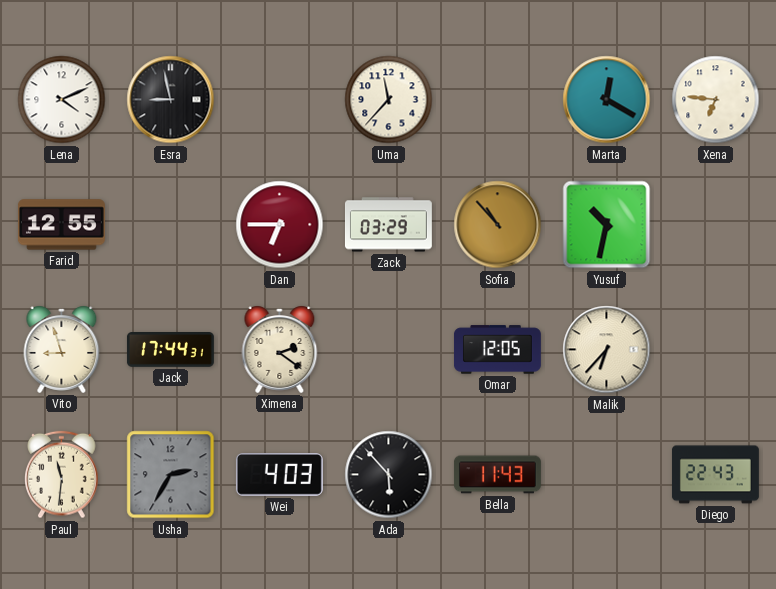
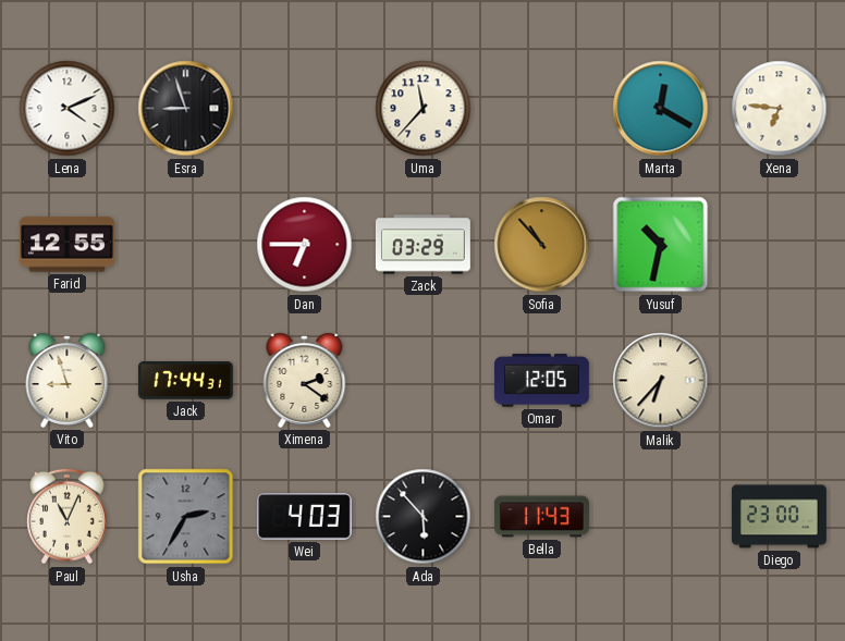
Esra: 8:58 -> 8:57 (186, 109)
Paul: 11:31 -> 11:04 (68, 517)
Diego: 22:43 -> 23:00 (779, 517)
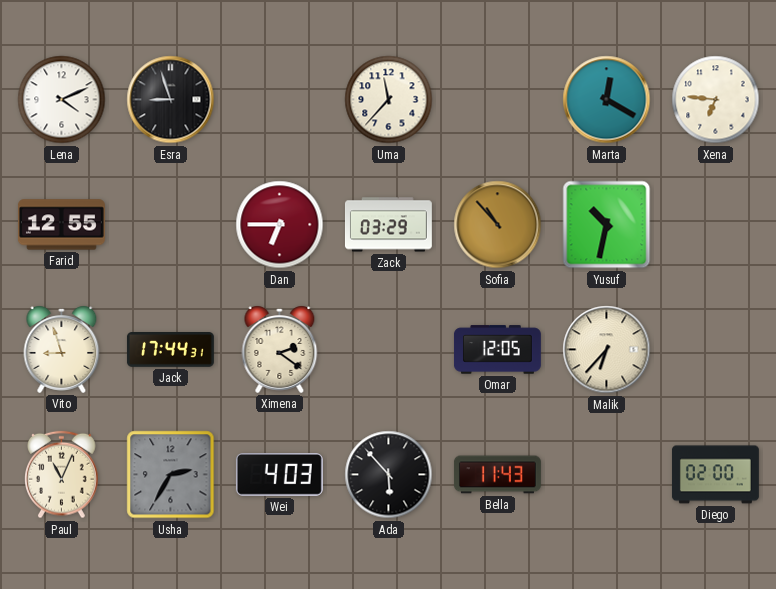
Diego: 23:00 -> 02:00 (715, 475)
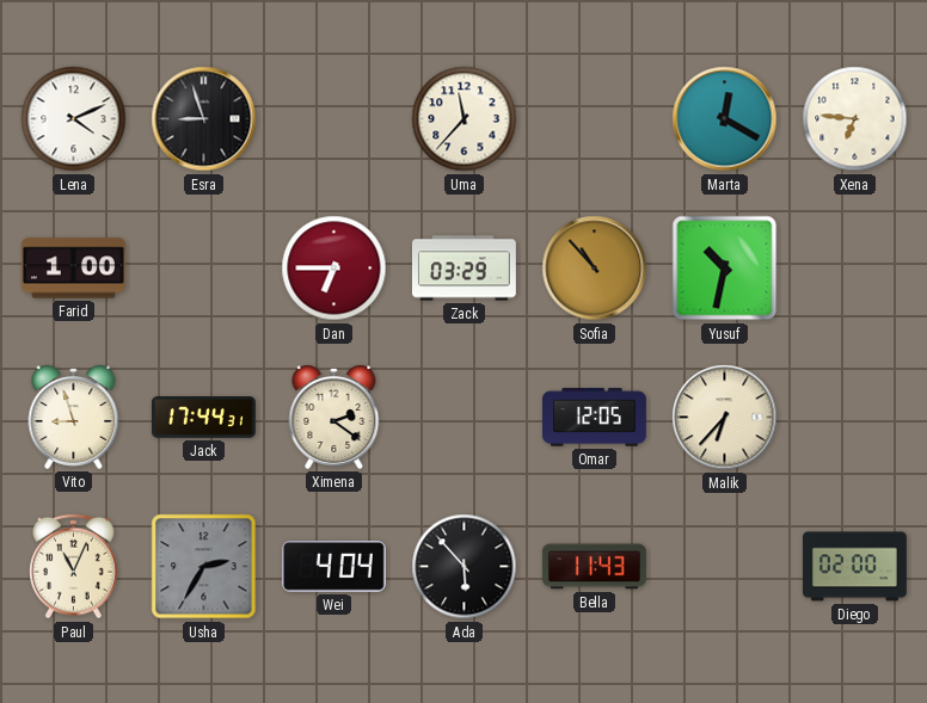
Farid: 12:55 -> 1:00 (73, 269)
Wei: 4:03 -> 4:04 (333, 567)
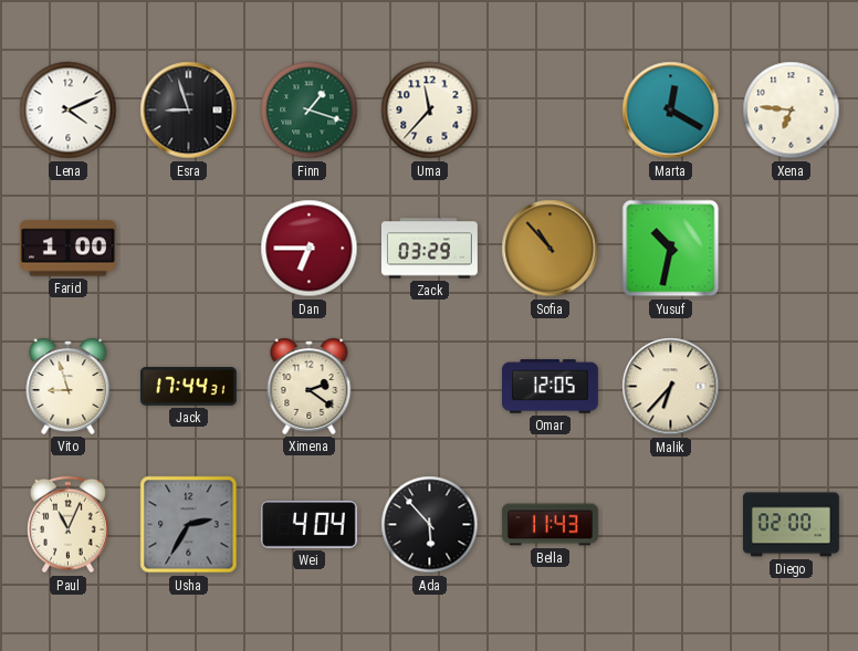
Finn: none -> 1:18 (310, 111)
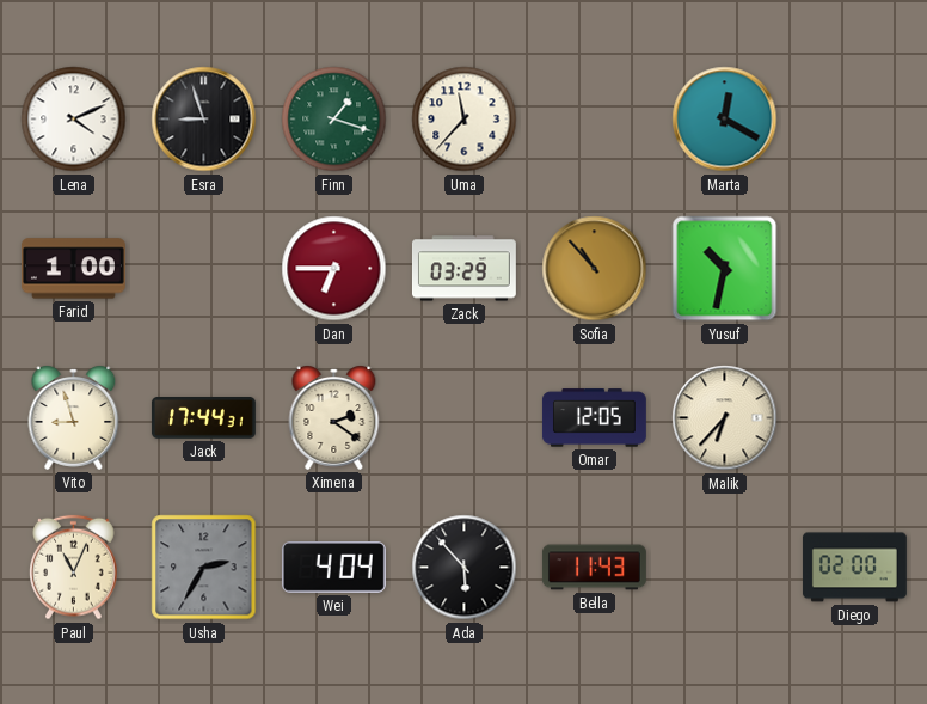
Xena: 6:46 -> none (792, 111)
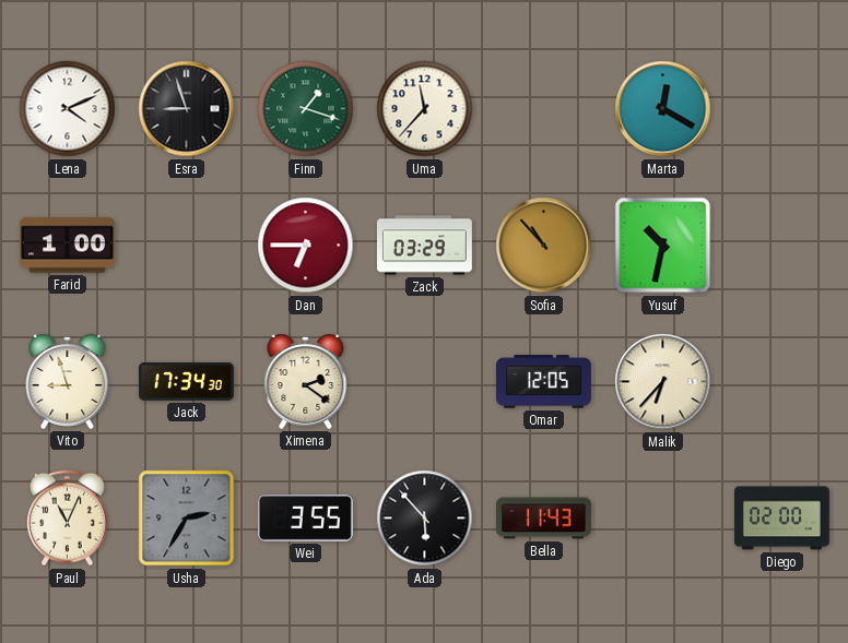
Jack: 17:44 -> 17:34 (186, 382)
Wei: 4:04 -> 3:55 (305, 519)
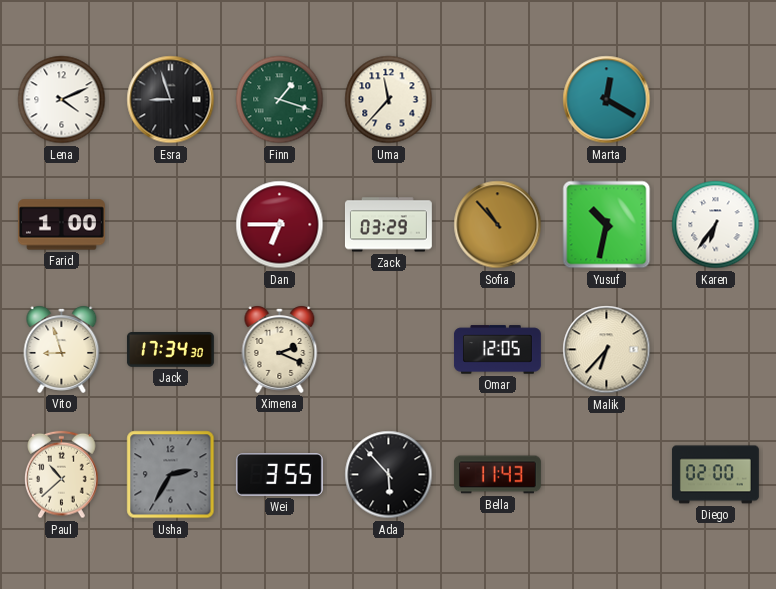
Karen: none -> 6:36 (716, 225)
Ximena: 2:21 -> 2:19 (280, 349)
Paul: 11:04 -> 10:38 (62, 475)
